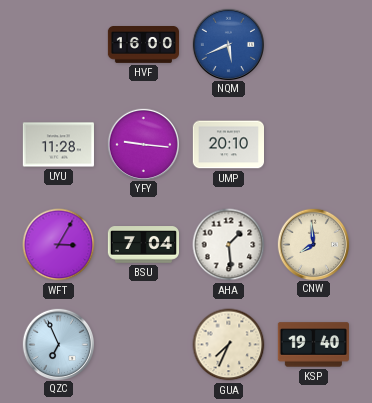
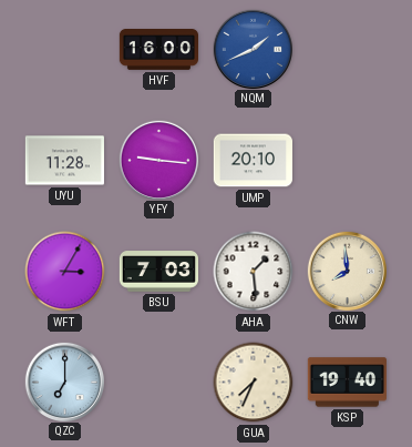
NQM: 5:41 -> 1:41 (253, 49)
BSU: 7:04 -> 7:03 (158, 272)
QZC: 6:56 -> 7:00 (64, 382)
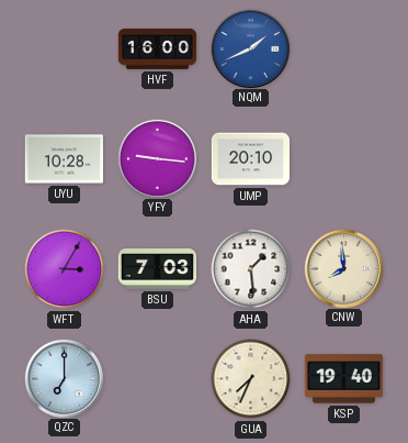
UYU: 11:28 -> 10:28 (64, 159)
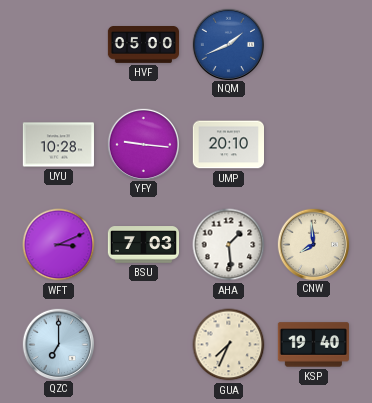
HVF: 16:00 -> 05:00 (143, 45)
WFT: 3:05 -> 3:11 (59, 245)
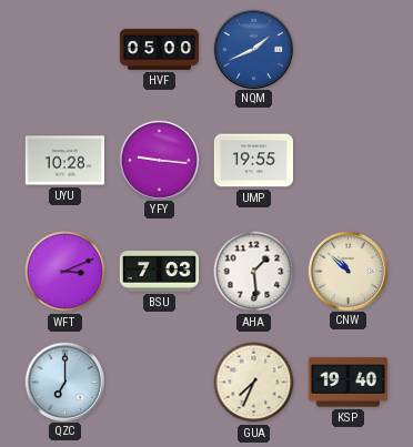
UMP: 20:10 -> 19:55 (253, 161)
CNW: 7:59 -> 10:52 (347, 271)
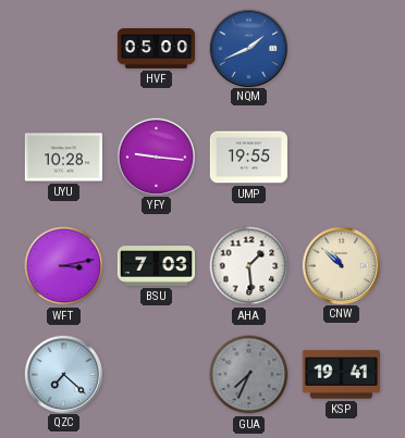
WFT: 3:11 -> 3:13 (64, 266)
QZC: 7:00 -> 7:22 (63, 374)
GUA dial: cream -> grey (249, 375)
KSP: 19:40 -> 19:41 (341, 375)
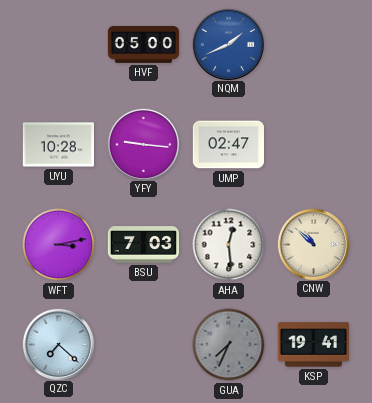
UMP: 19:55 -> 02:47 (228, 145)
AHA: 1:29 -> 12:29 (229, 245)
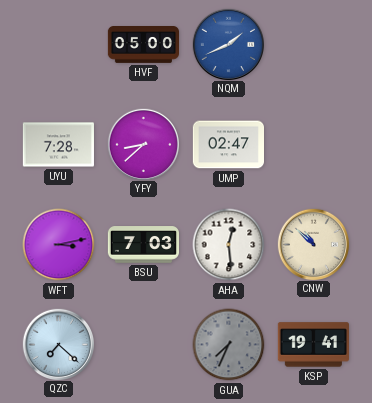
UYU: 10:28 -> 7:28 (58, 145)
YFY: 9:16 -> 8:38 (143, 144)
